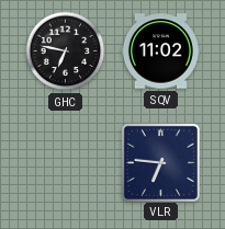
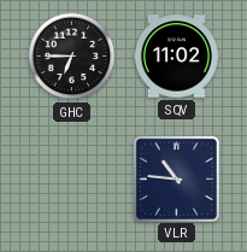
GHC: 6:47 -> 6:45 (72, 57)
VLR: 6:46 -> 10:46 (176, 178)
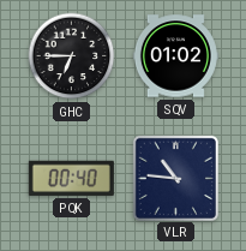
SQV: 11:02 -> 01:02 (175, 56)
PQK: none -> 00:40 (71, 178)
